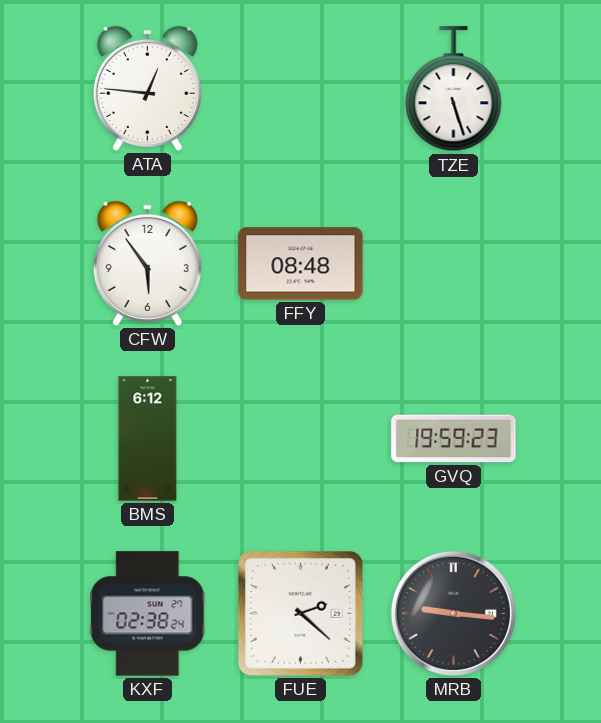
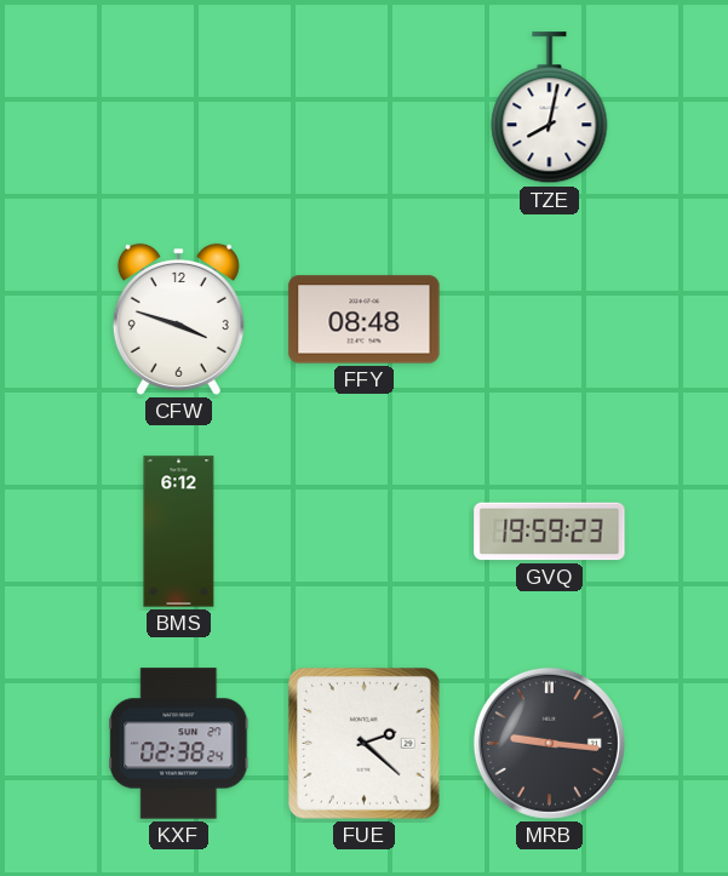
ATA: 12:46 -> none (147, 88)
TZE: 5:27 -> 8:02 (550, 108)
CFW: 5:54 -> 3:48 (178, 319)
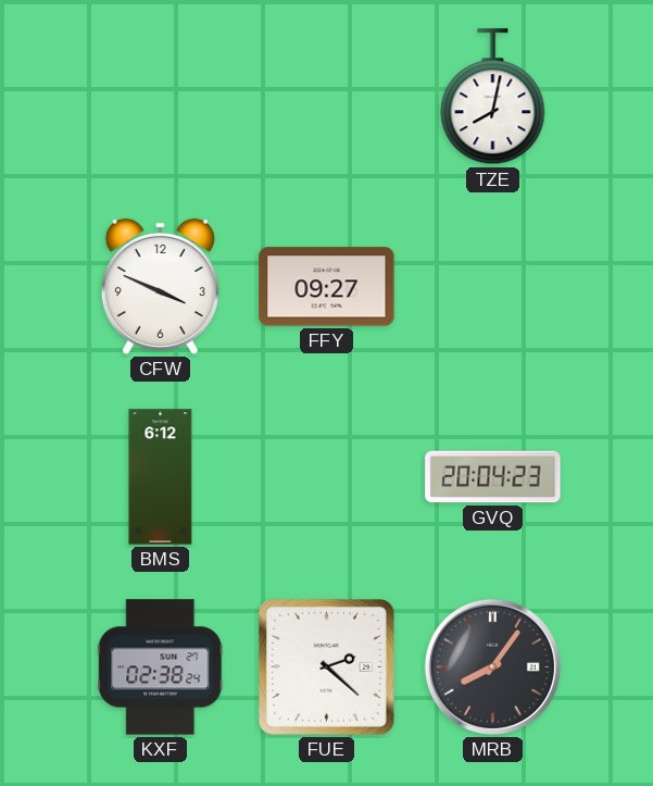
CFW: 3:48 -> 3:49 (160, 286)
FFY: 08:48 -> 09:27 (327, 287)
GVQ: 19:59 -> 20:04 (493, 477)
MRB: 9:16 -> 8:06 (492, 666)
